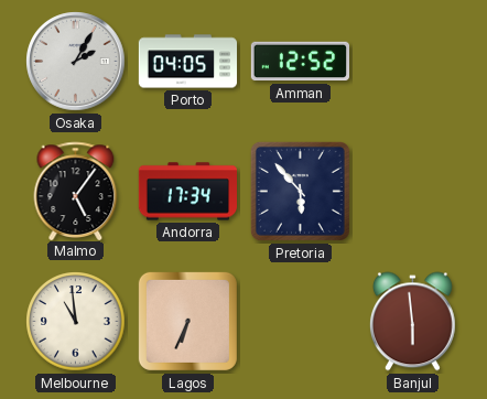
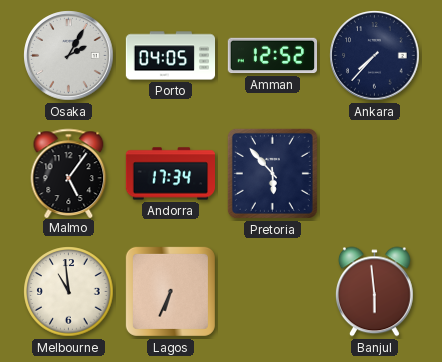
Ankara: none -> 7:37 (375, 56)
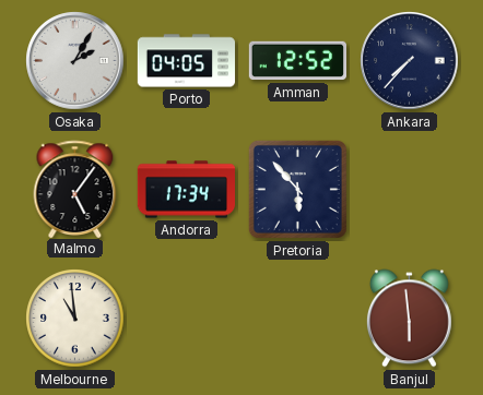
Lagos: 6:34 -> none (170, 291)
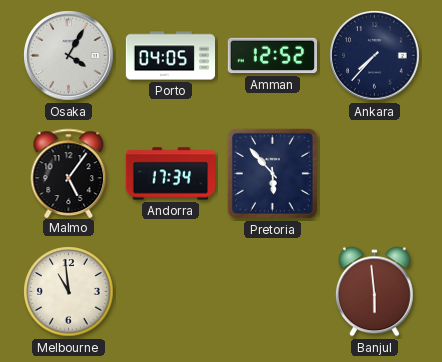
Osaka: 2:05 -> 4:05 (69, 56)
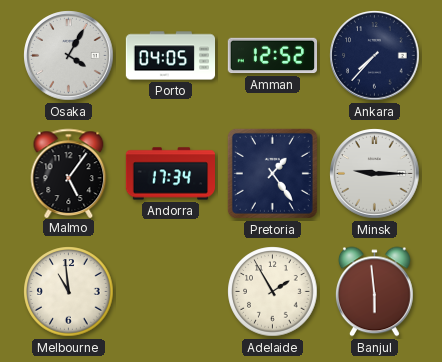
Pretoria: 5:53 -> 1:24 (272, 173)
Minsk: none -> 9:15 (375, 174)
Adelaide: none -> 1:55 (273, 292)
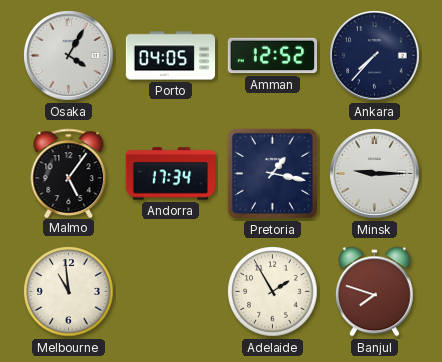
Pretoria: 1:24 -> 1:17 (272, 173)
Banjul: 5:59 -> 7:48 (374, 292)
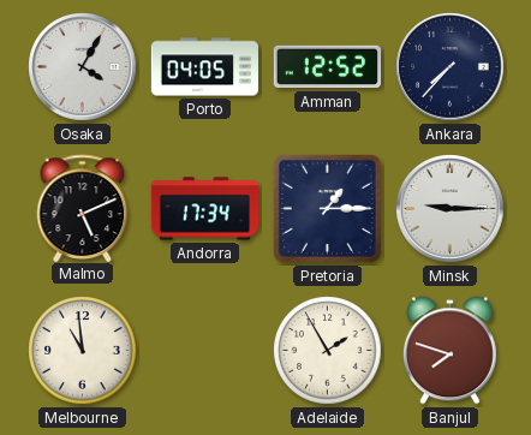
Malmo: 5:06 -> 5:11 (83, 208)
Pretoria: 1:17 -> 1:15 (327, 208)
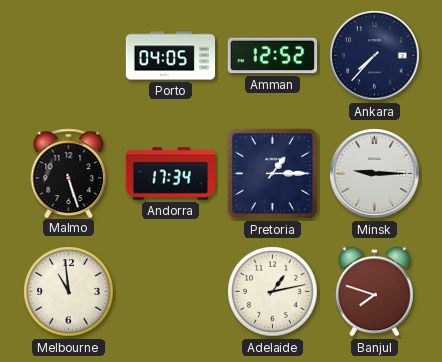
Osaka: 4:05 -> none (83, 67)
Malmo: 5:11 -> 5:27 (69, 173)
Adelaide: 1:55 -> 1:13 (273, 292)
